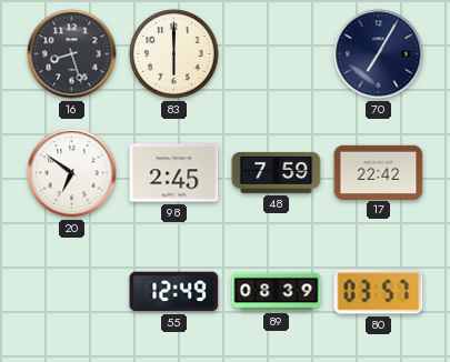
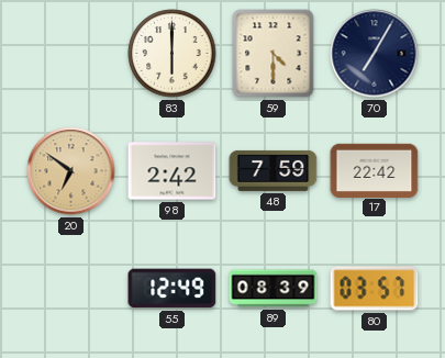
16: 8:27 -> none (72, 54)
59: none -> 4:30 (274, 54)
20 dial: white -> champagne (71, 171)
98: 2:45 -> 2:42 (173, 171)
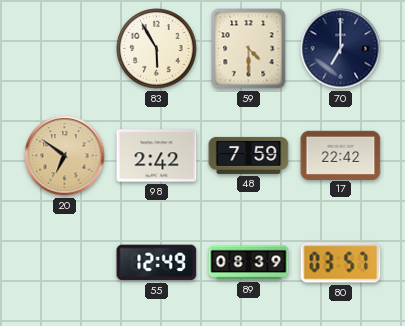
83: 6:00 -> 5:55 (157, 49)
70: 7:05 -> 7:00 (341, 49)
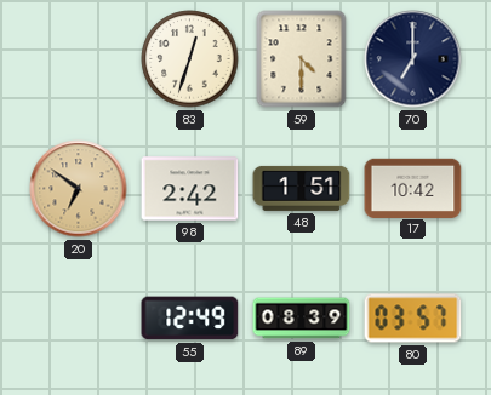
83: 5:55 -> 12:33 (190, 59)
48: 7:59 -> 1:51 (302, 188)
17: 22:42 -> 10:42 (413, 188)
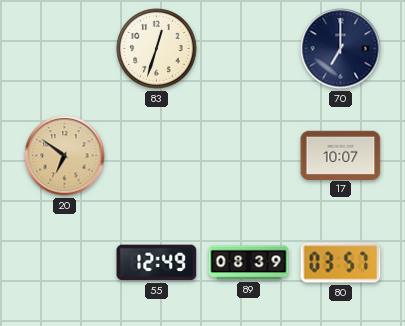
59: 4:30 -> none (302, 59)
98: 2:42 -> none (190, 189)
48: 1:51 -> none (302, 188)
17: 10:42 -> 10:07 (341, 155)
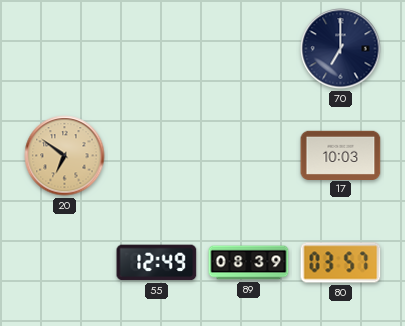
83: 12:33 -> none (157, 49)
17: 10:07 -> 10:03 (341, 155)
